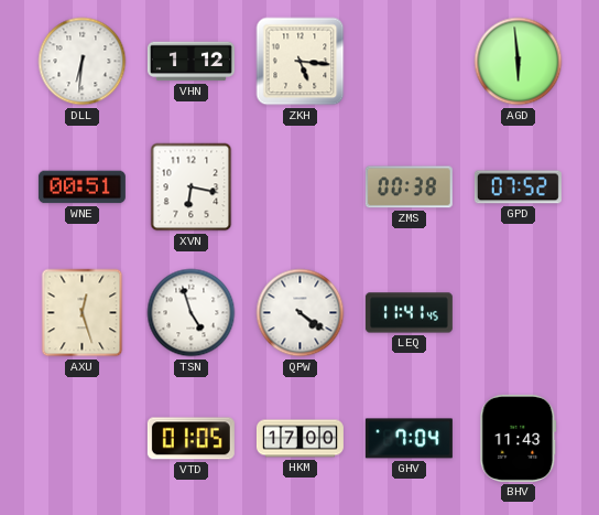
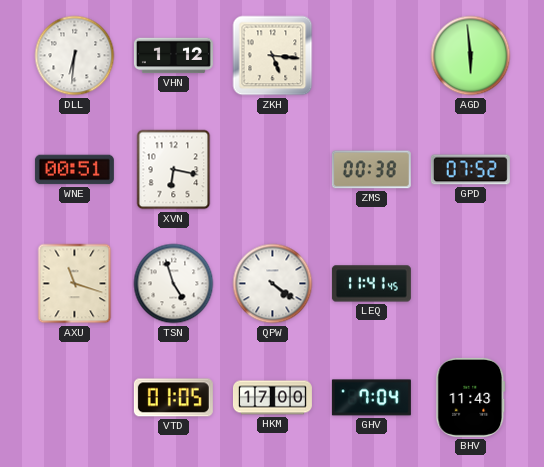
AXU: 12:27 -> 11:18 (75, 284)
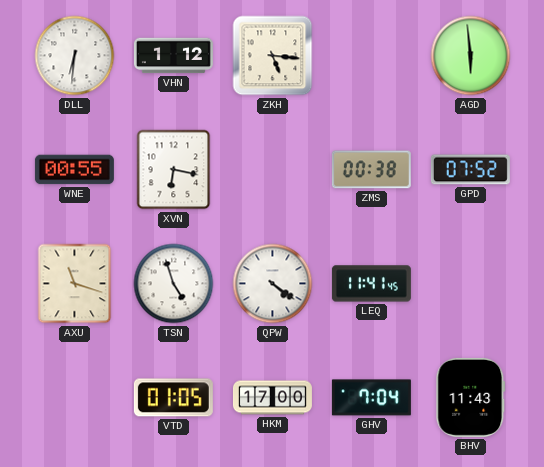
WNE: 00:51 -> 00:55 (74, 170)
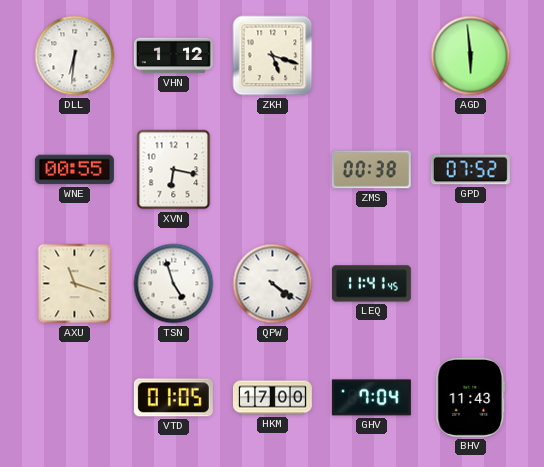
ZKH: 5:16 -> 5:18 (273, 56)
